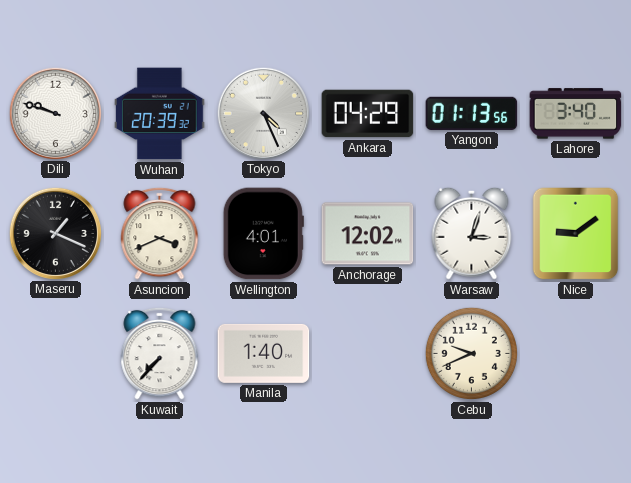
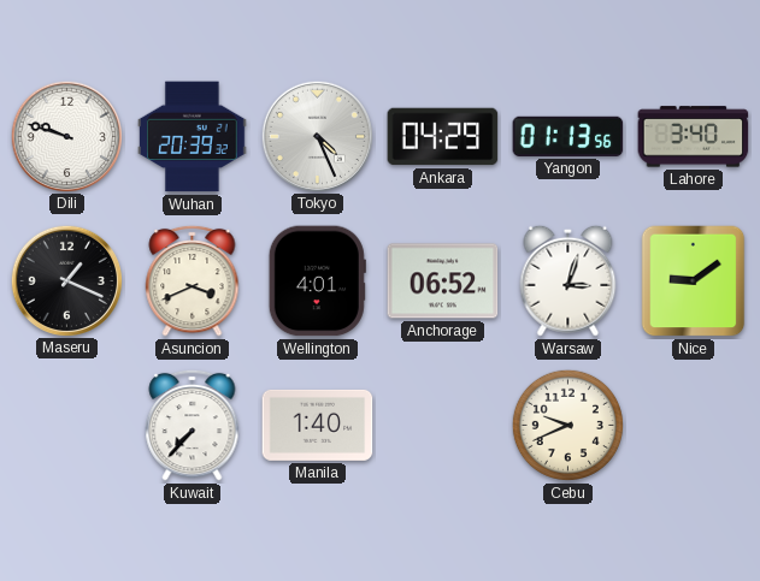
Anchorage: 12:02 -> 06:52 (443, 281)
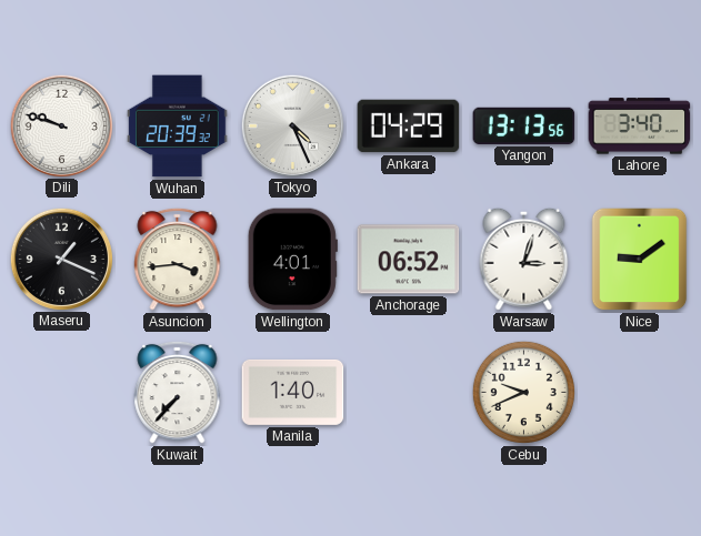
Yangon: 01:13 -> 13:13 (524, 125)
Asuncion: 3:41 -> 3:44 (178, 259)
